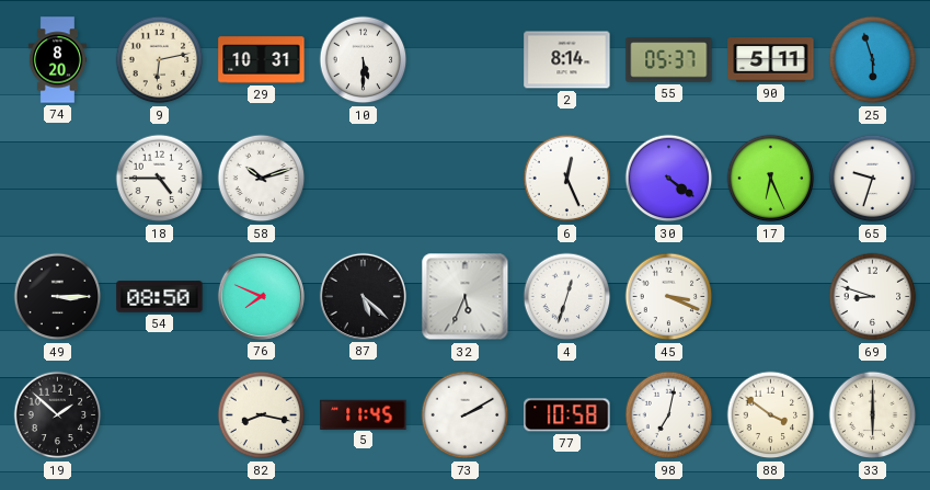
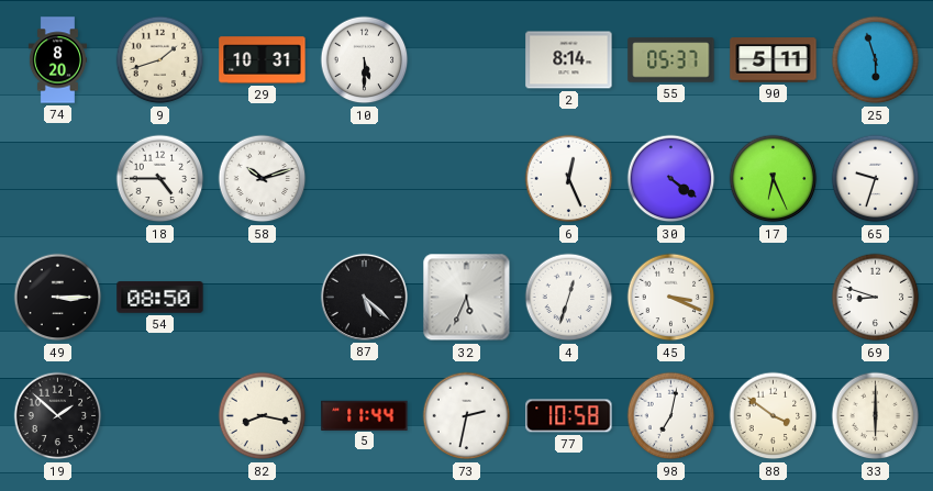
9: 6:13 -> 1:42 (160, 60)
76: 7:49 -> none (261, 296)
5: 11:45 -> 11:44 (365, 415)
73: 2:10 -> 2:32 (467, 416)
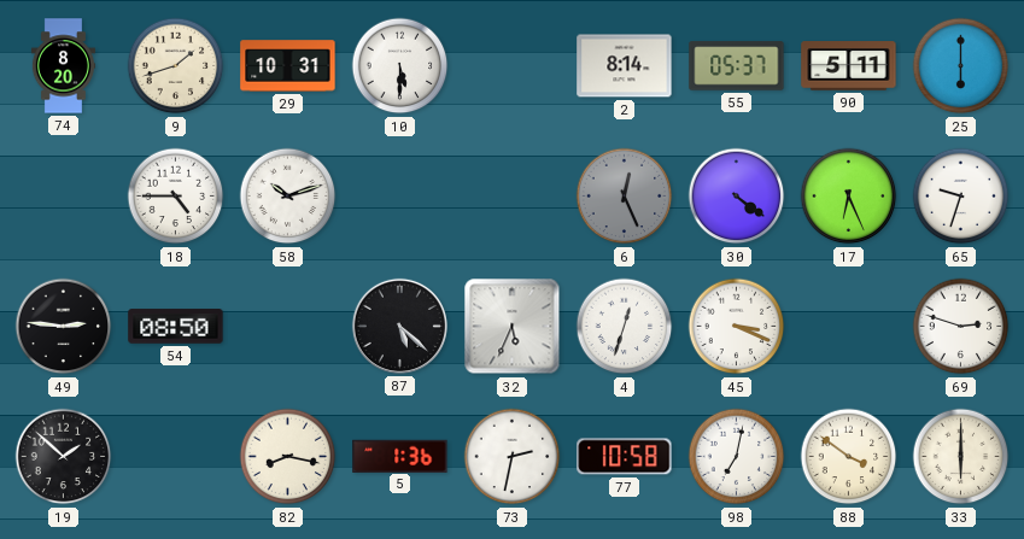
25: 5:57 -> 6:00 (961, 66)
6 dial: white -> grey (625, 197)
49: 3:15 -> 2:46 (64, 327)
69: 8:48 -> 2:48 (961, 327)
5: 11:44 -> 1:36 (400, 456)
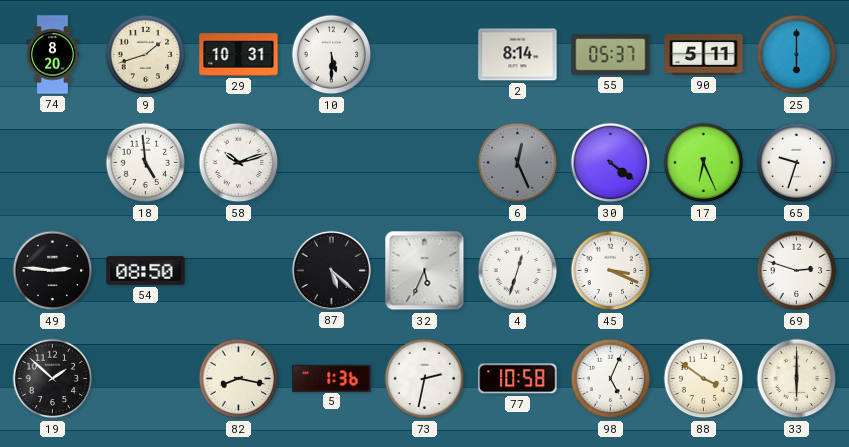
18: 4:45 -> 4:59 (146, 163)
98: 7:02 -> 5:04 (611, 379)
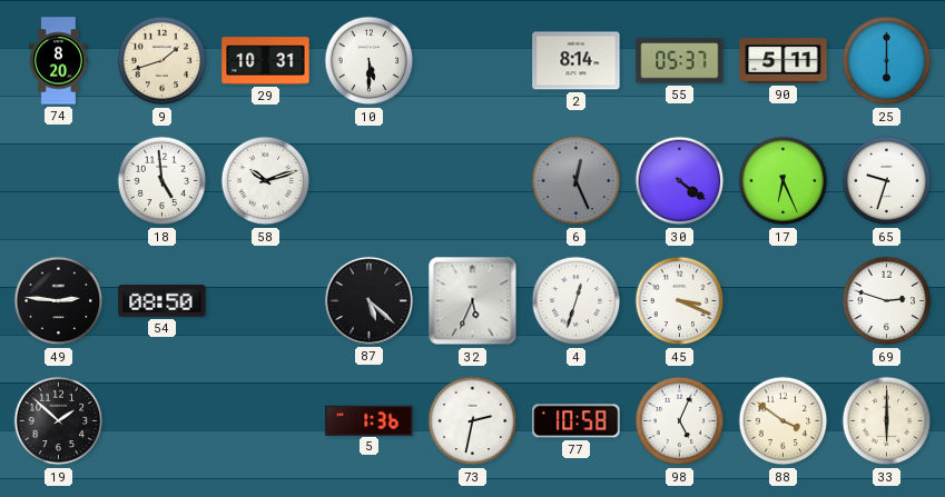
82: 8:17 -> none (239, 379)
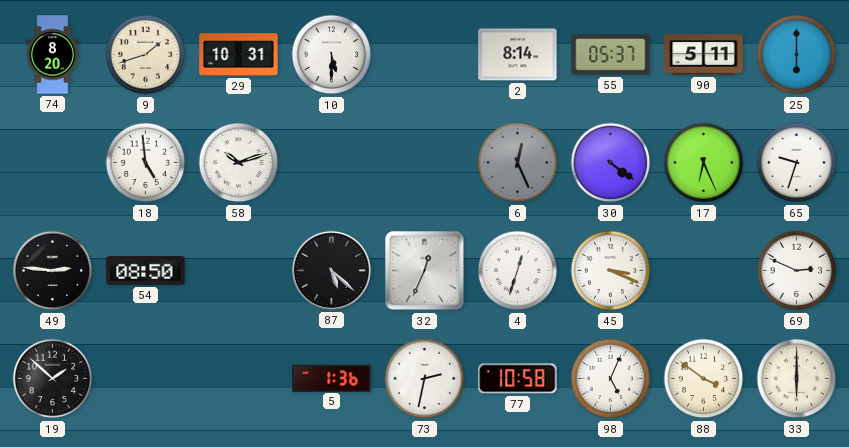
32: 5:34 -> 12:34 (425, 271)
69: 2:48 -> 2:49 (797, 271)
